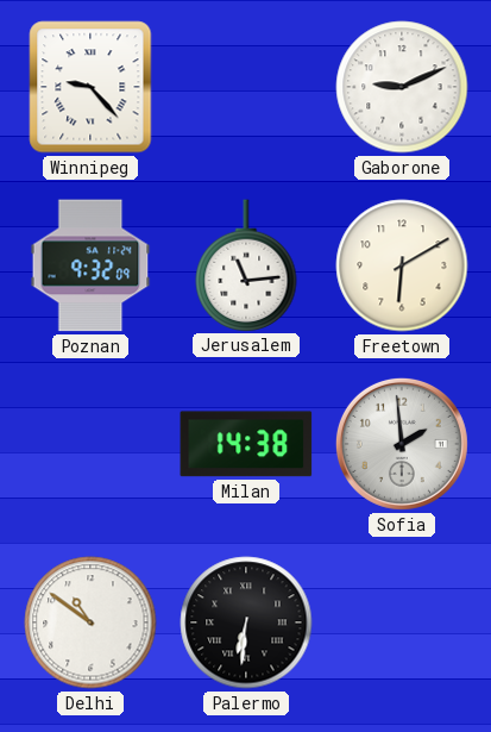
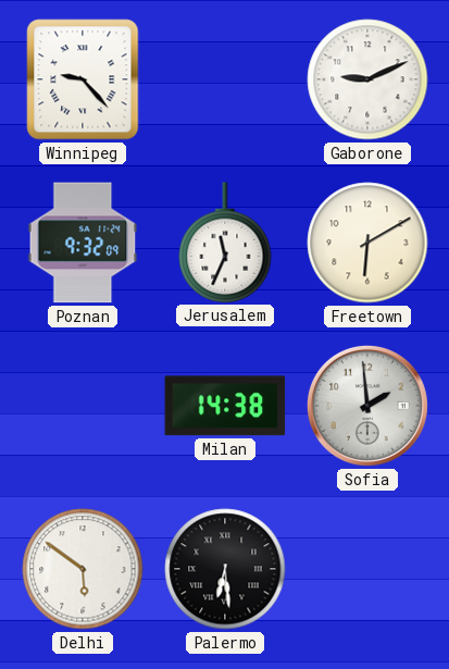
Jerusalem: 11:14 -> 11:34 (225, 243)
Delhi: 10:51 -> 5:51 (83, 569)
Palermo: 6:31 -> 6:29 (225, 569)
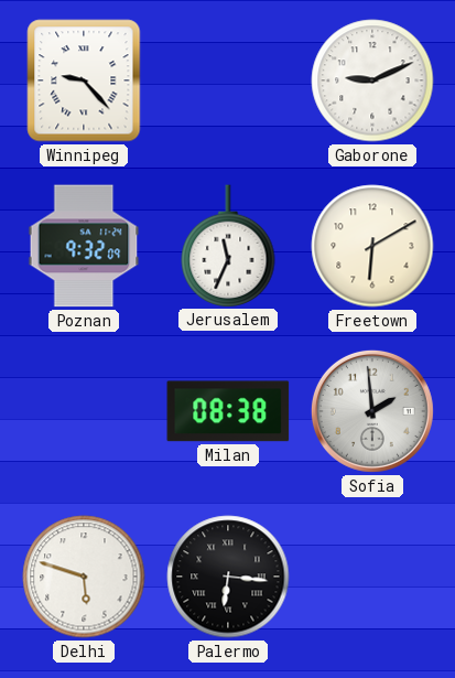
Milan: 14:38 -> 08:38 (228, 411)
Delhi: 5:51 -> 5:48 (84, 577)
Palermo: 6:29 -> 6:16 (228, 577)
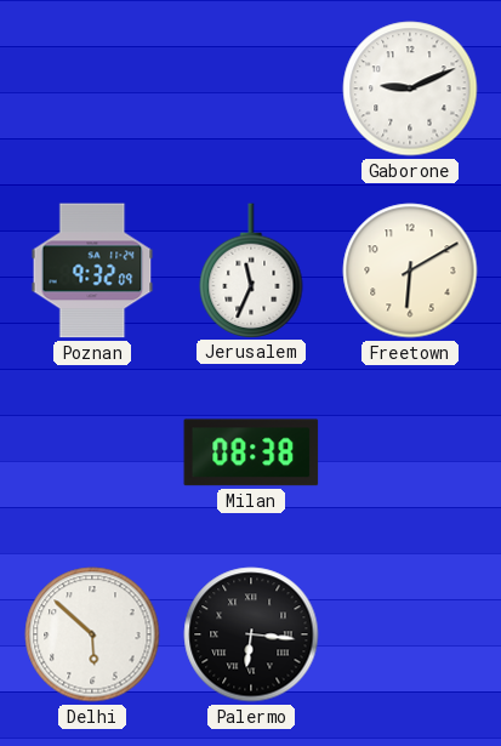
Winnipeg: 9:23 -> none (84, 80)
Sofia: 1:59 -> none (372, 411)
Delhi: 5:48 -> 5:52 (92, 634)
